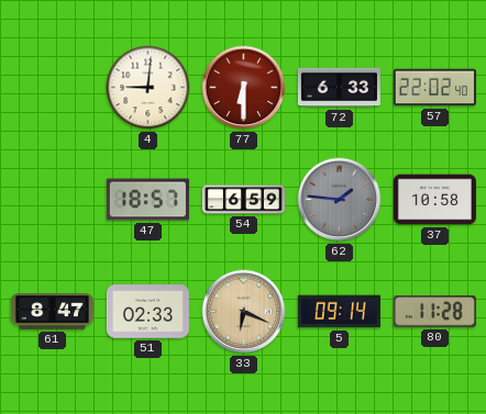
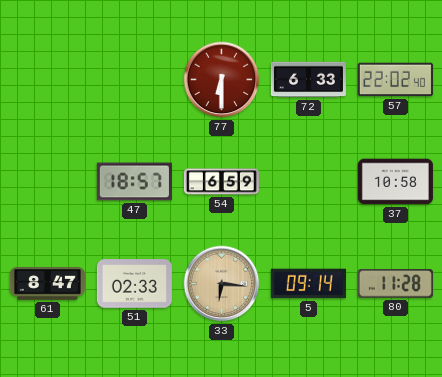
4: 9:01 -> none (148, 88)
62: 1:46 -> none (340, 200)
33: 6:19 -> 6:16 (222, 284)
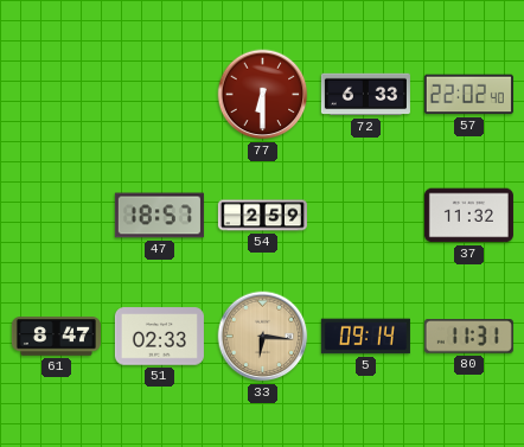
54: 6:59 -> 2:59 (262, 216)
37: 10:58 -> 11:32 (468, 216)
80: 11:28 -> 11:31 (468, 337)
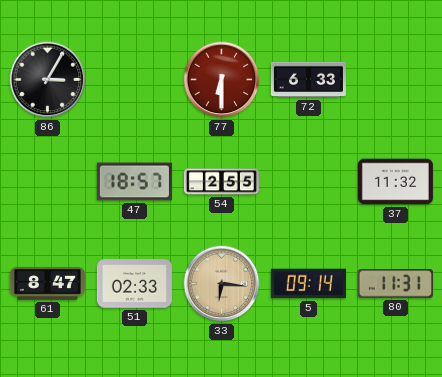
86: none -> 3:05 (48, 80)
57: 22:02 -> none (468, 95)
54: 2:59 -> 2:55 (221, 182)
